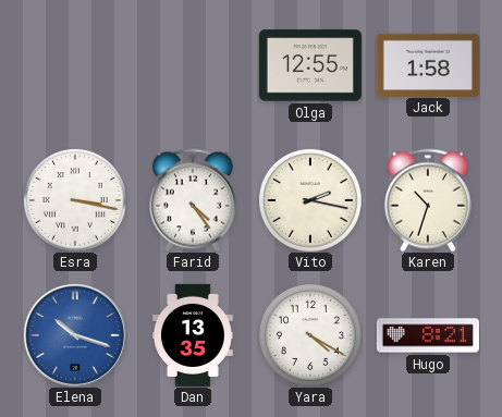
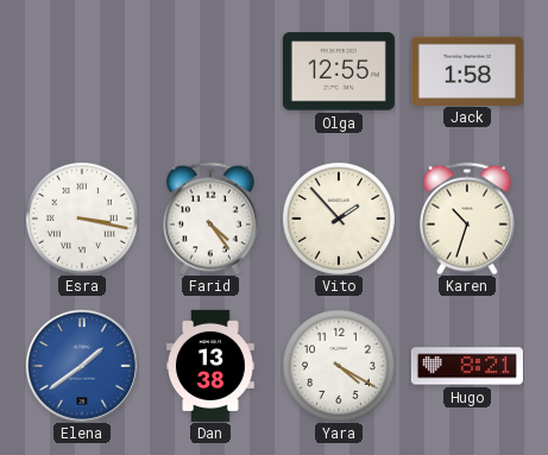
Vito: 2:17 -> 1:53 (339, 219)
Elena: 10:18 -> 1:39 (82, 366)
Dan: 13:35 -> 13:38 (210, 366)
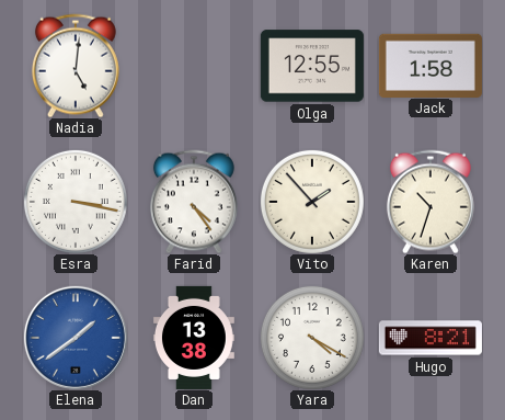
Nadia: none -> 5:01 (76, 66)
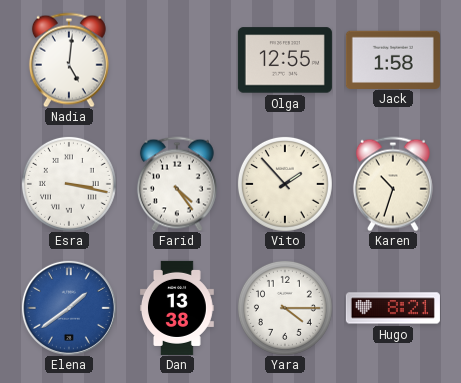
Yara: 4:20 -> 4:15 (285, 308)
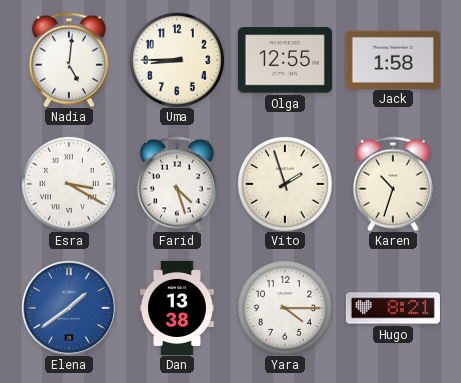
Uma: none -> 8:45 (177, 60)
Esra: 3:17 -> 3:20 (69, 184)
Farid: 4:24 -> 4:27 (177, 184)
Vito: 1:53 -> 1:57 (285, 184)
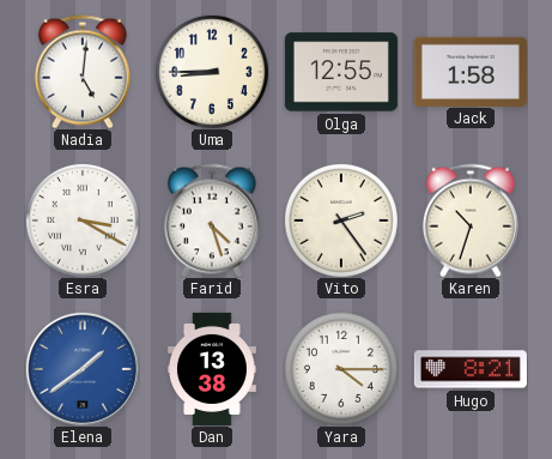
Vito: 1:57 -> 2:24 (341, 221)
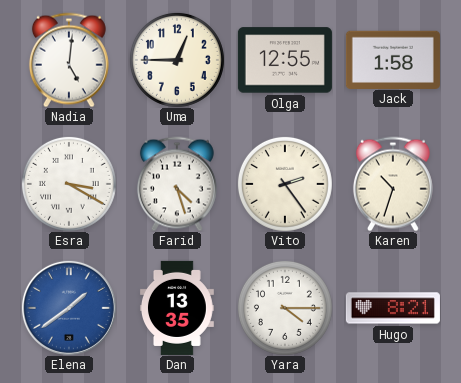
Uma: 8:45 -> 12:45 (177, 60)
Dan: 13:38 -> 13:35 (177, 308)
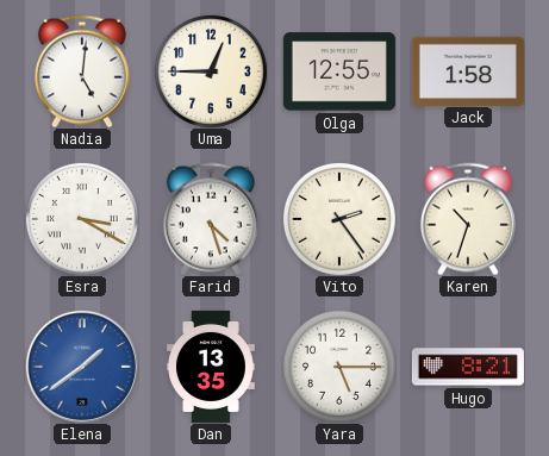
Yara: 4:15 -> 5:15 (339, 367)
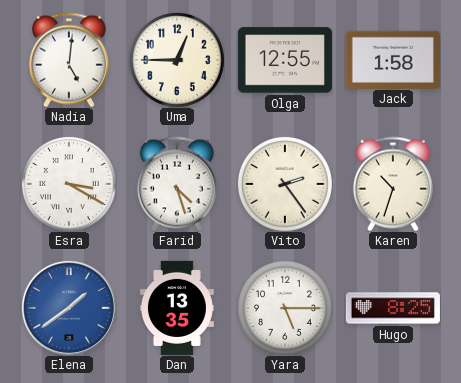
Hugo: 8:21 -> 8:25 (393, 308)
